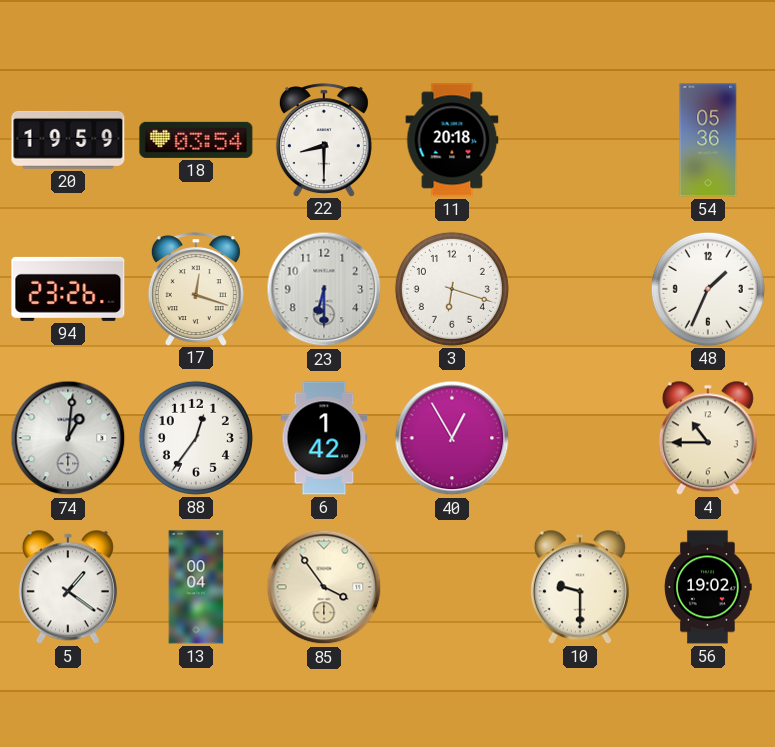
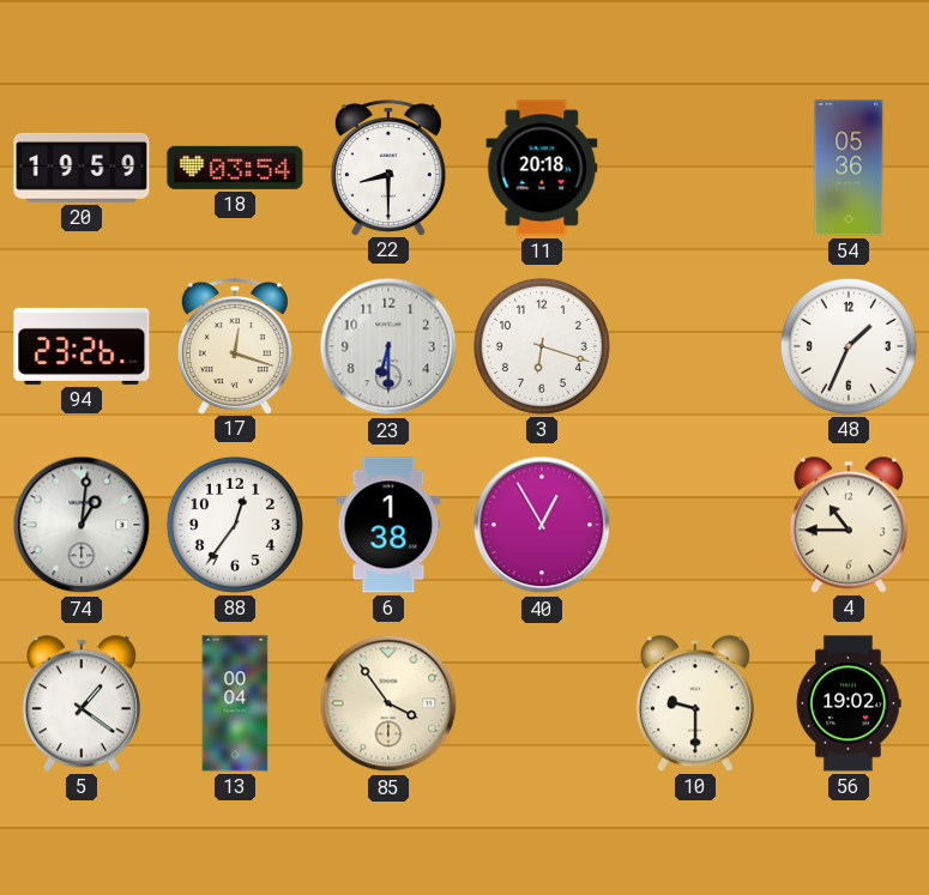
6: 1:42 -> 1:38 (388, 525)
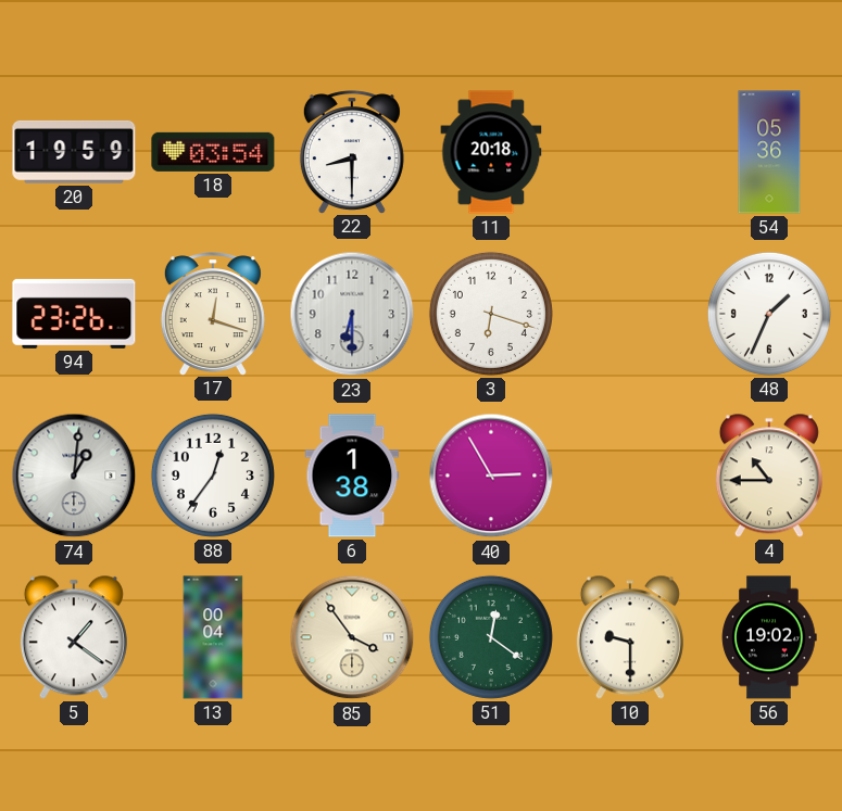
40: 12:55 -> 2:55 (491, 476)
51: none -> 12:21 (491, 637)
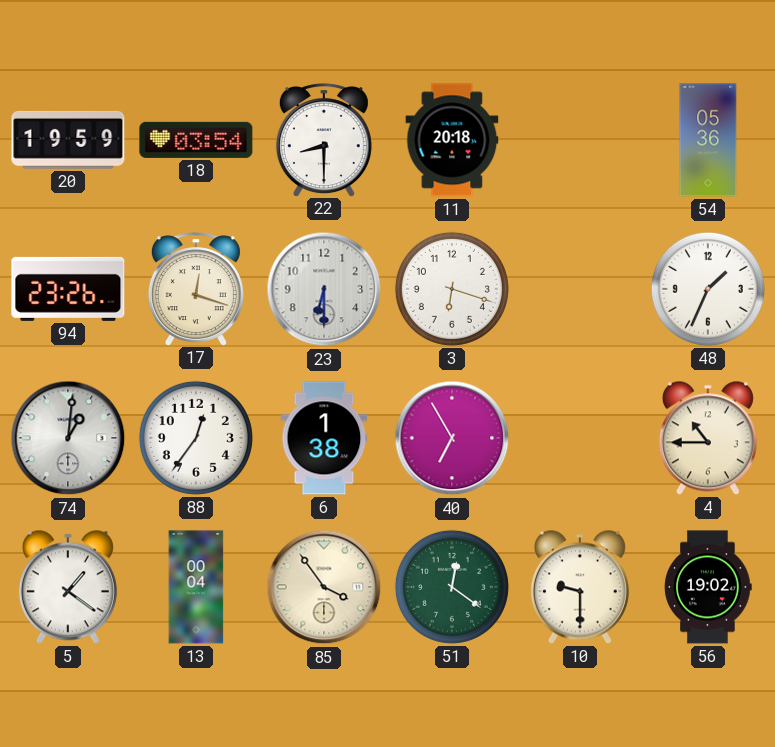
40: 2:55 -> 6:55 (452, 438)
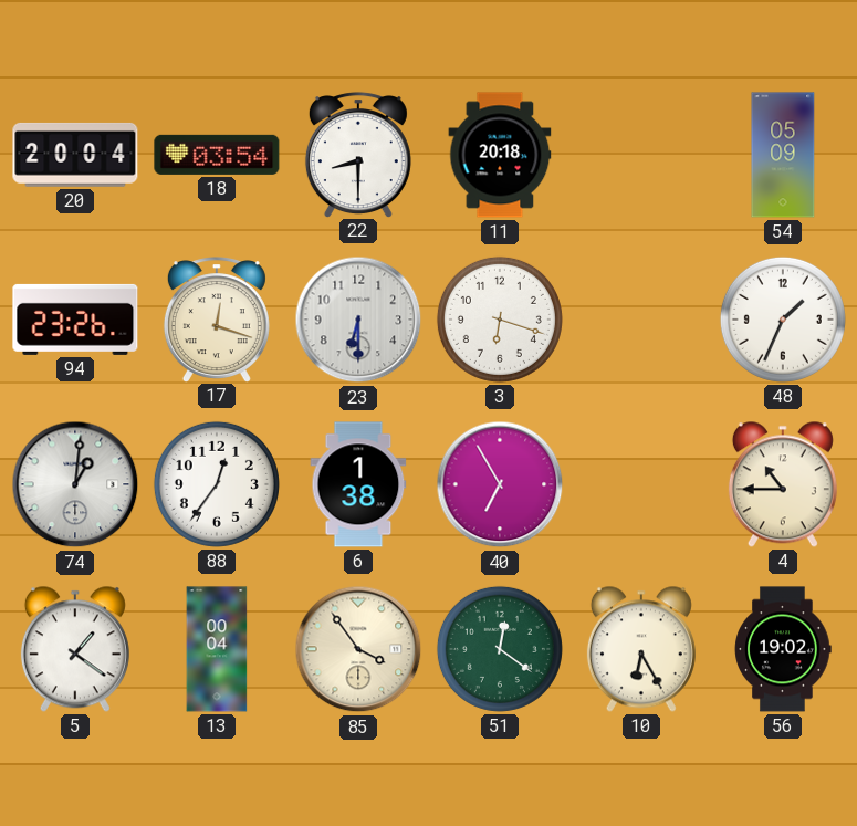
20: 19:59 -> 20:04 (75, 155)
54: 05:36 -> 05:09 (783, 155)
10: 9:30 -> 6:25 (641, 649)
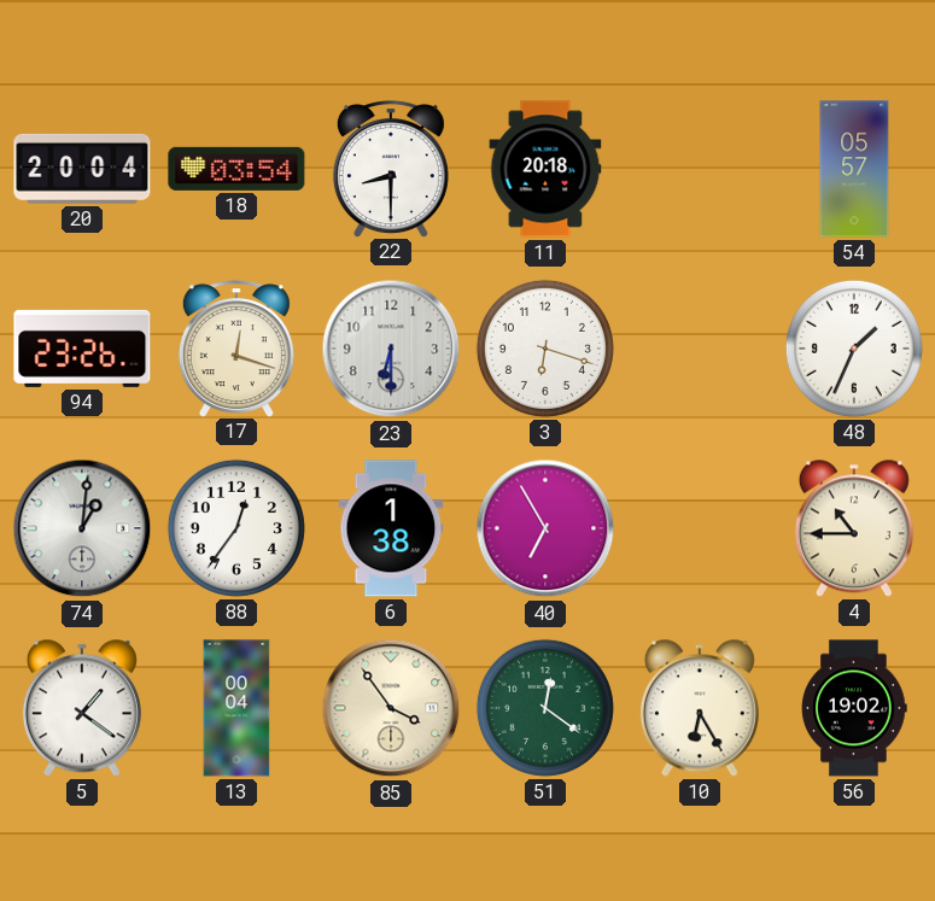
54: 05:09 -> 05:57 (854, 169)
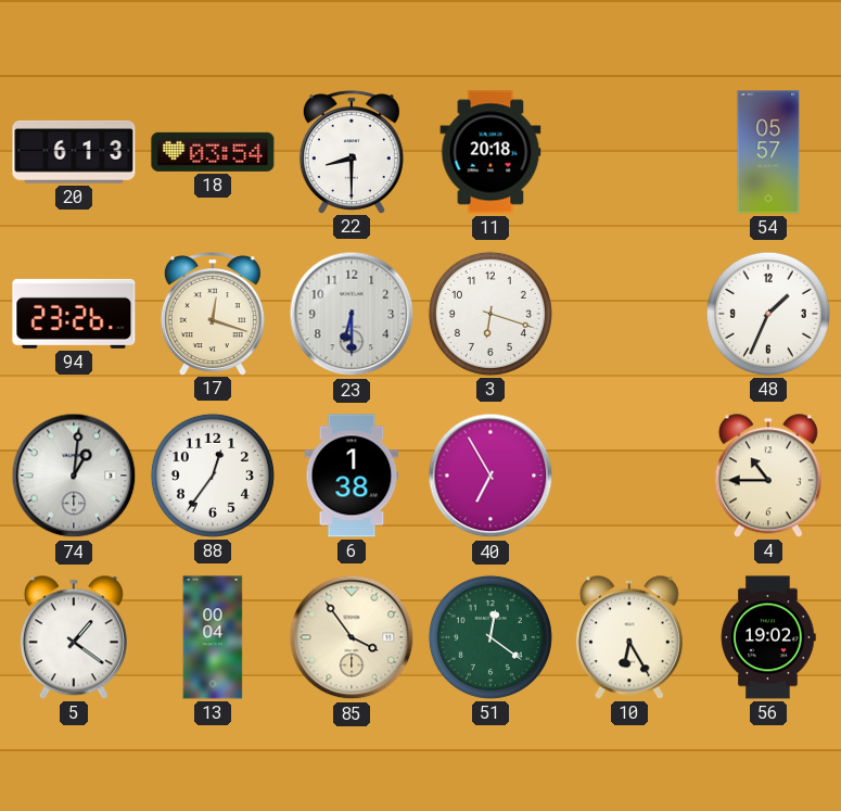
20: 20:04 -> 6:13 (74, 152)
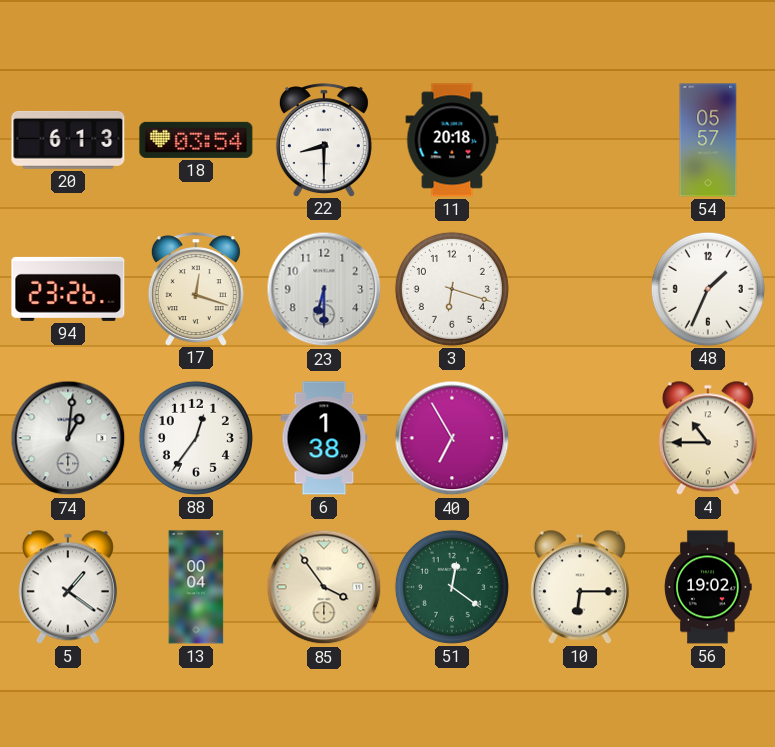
10: 6:25 -> 6:15 (580, 587)
